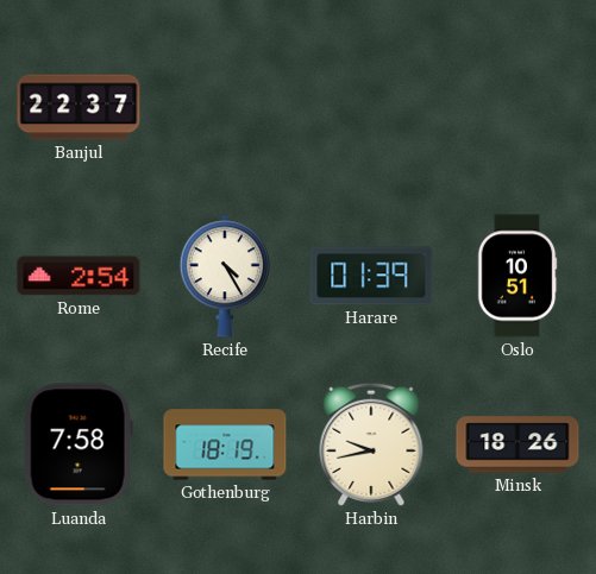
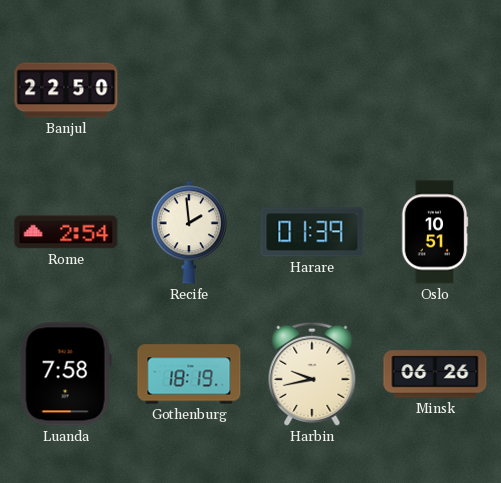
Banjul: 22:37 -> 22:50 (66, 90)
Recife: 4:25 -> 1:59 (189, 232)
Minsk: 18:26 -> 06:26 (435, 374)
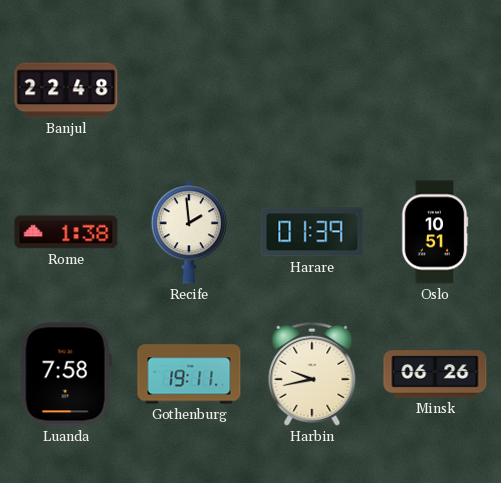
Banjul: 22:50 -> 22:48 (66, 90)
Rome: 2:54 -> 1:38 (66, 232)
Gothenburg: 18:19 -> 19:11 (189, 374)
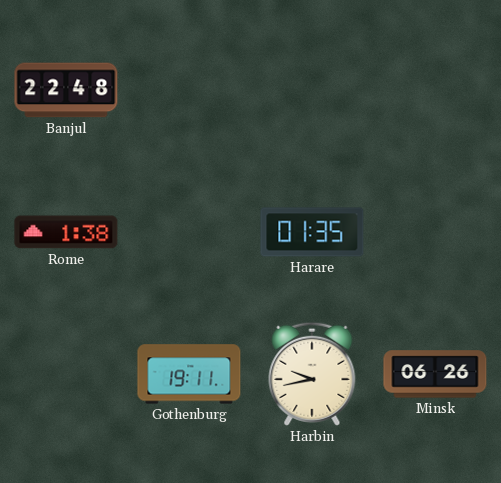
Recife: 1:59 -> none (189, 232)
Harare: 01:39 -> 01:35 (312, 232)
Oslo: 10:51 -> none (435, 232)
Luanda: 7:58 -> none (66, 374)
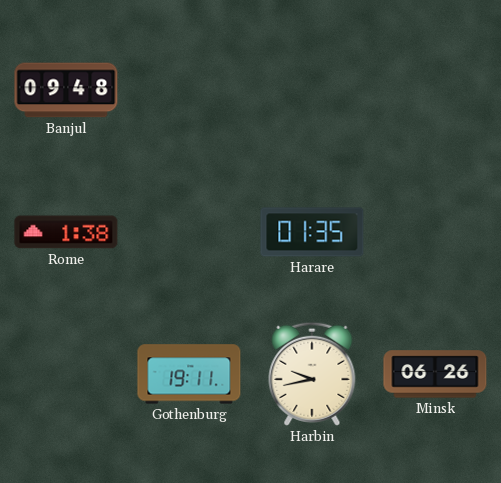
Banjul: 22:48 -> 09:48 (66, 90)
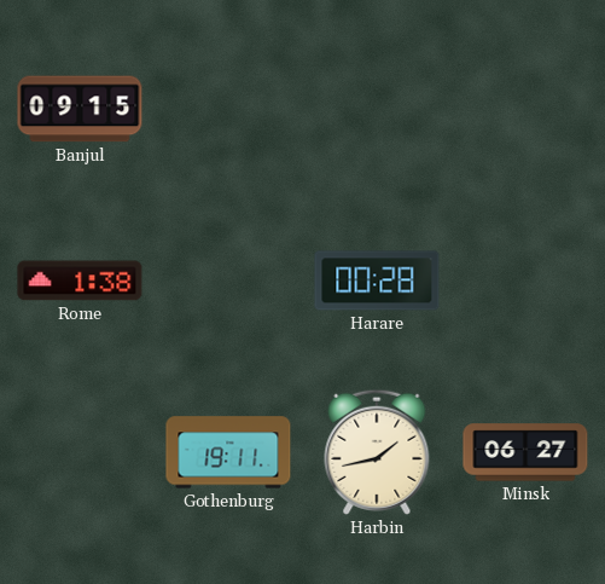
Banjul: 09:48 -> 09:15 (80, 109)
Harare: 01:35 -> 00:28 (377, 281)
Harbin: 9:43 -> 1:43 (377, 452)
Minsk: 06:26 -> 06:27 (525, 452)
